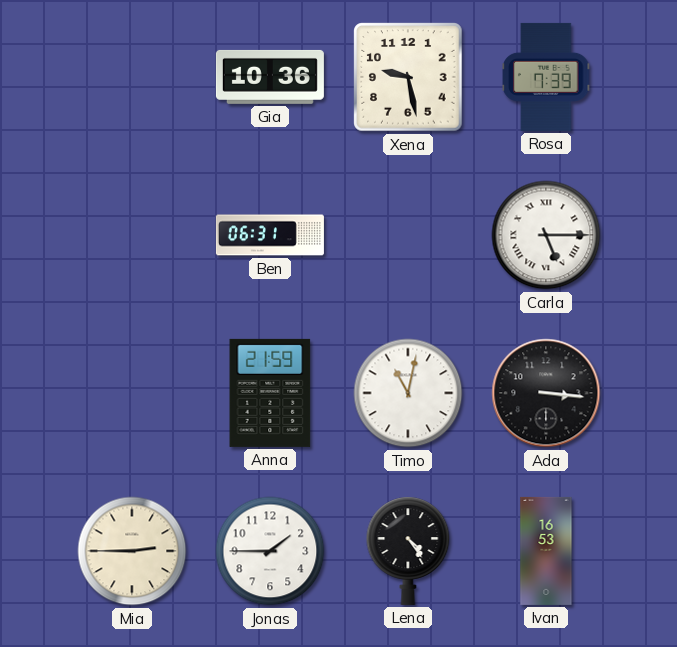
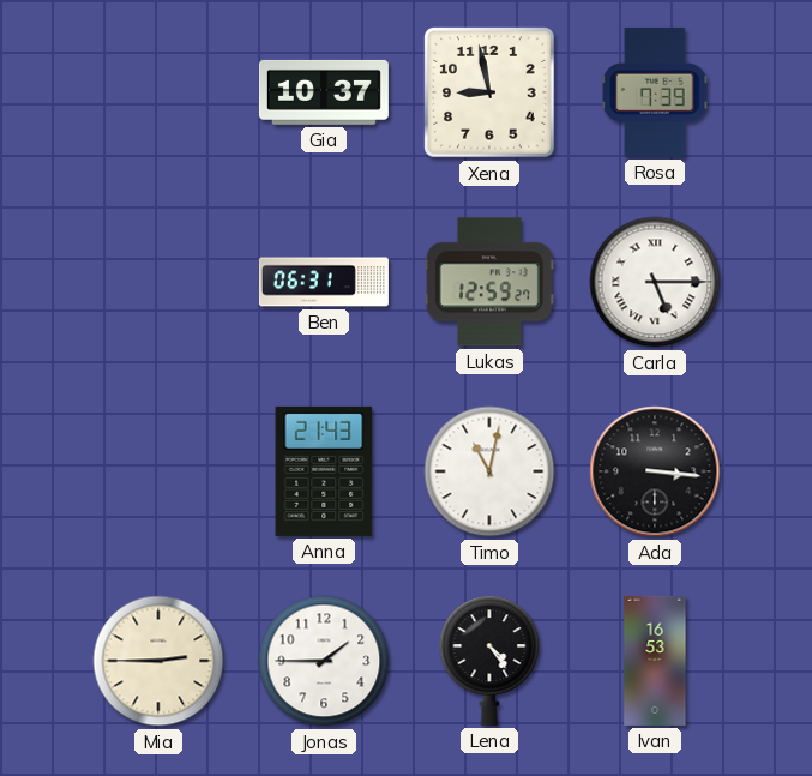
Gia: 10:36 -> 10:37 (324, 92)
Xena: 9:28 -> 8:58 (489, 92)
Lukas: none -> 12:59 (489, 282)
Anna: 21:59 -> 21:43 (324, 471)
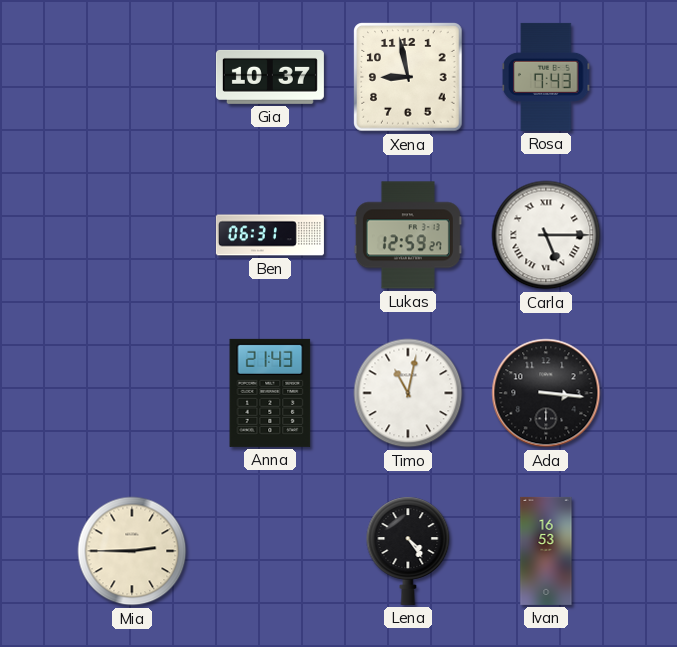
Rosa: 7:39 -> 7:43 (546, 77)
Jonas: 1:45 -> none (324, 661)
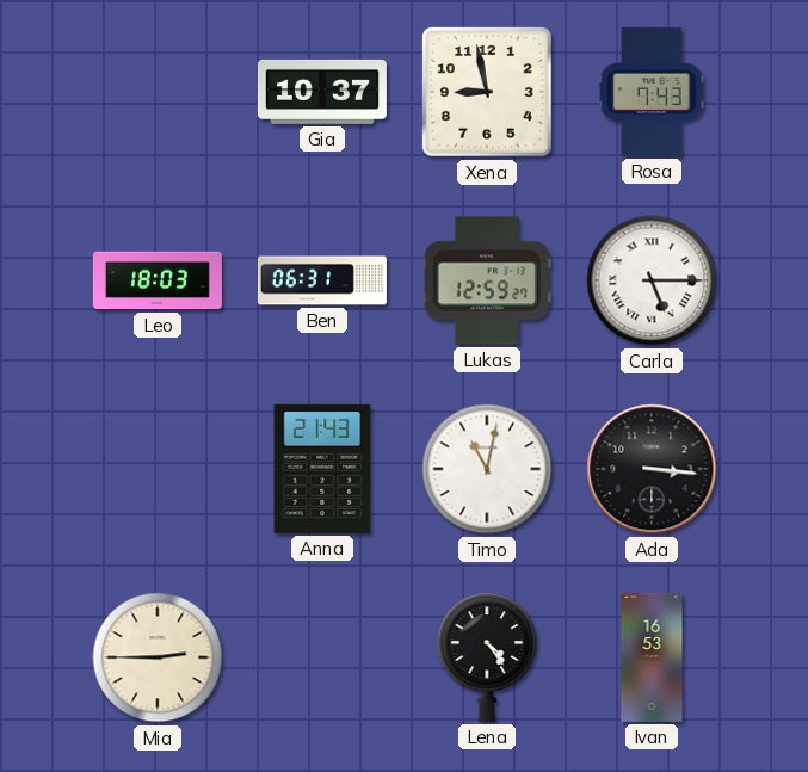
Leo: none -> 18:03 (158, 280)
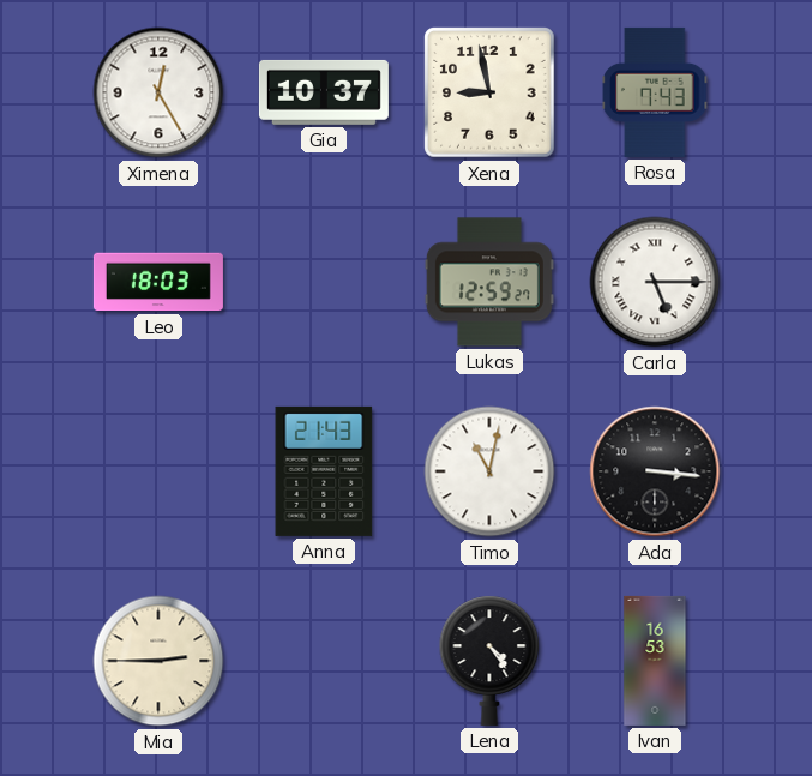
Ximena: none -> 12:25 (158, 92)
Ben: 06:31 -> none (322, 280)
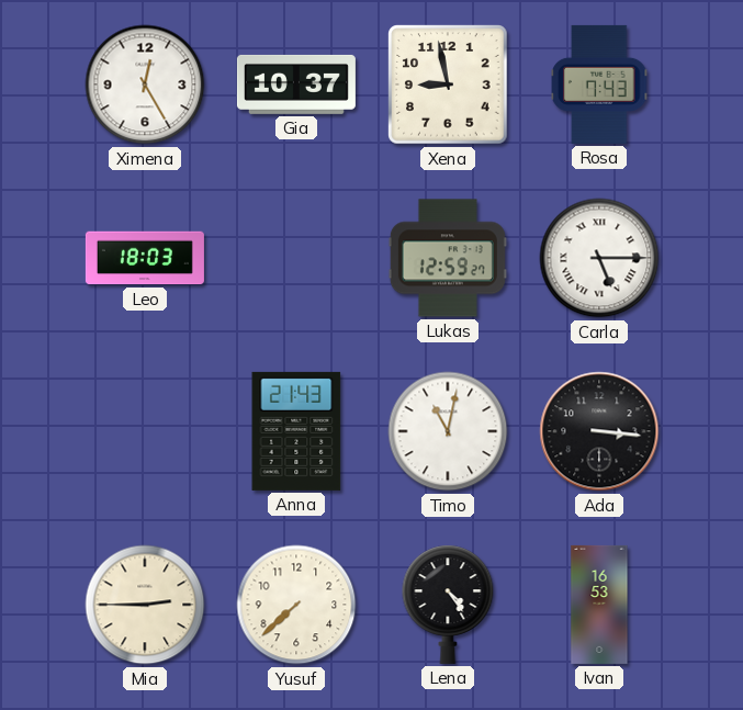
Yusuf: none -> 7:38 (296, 605)
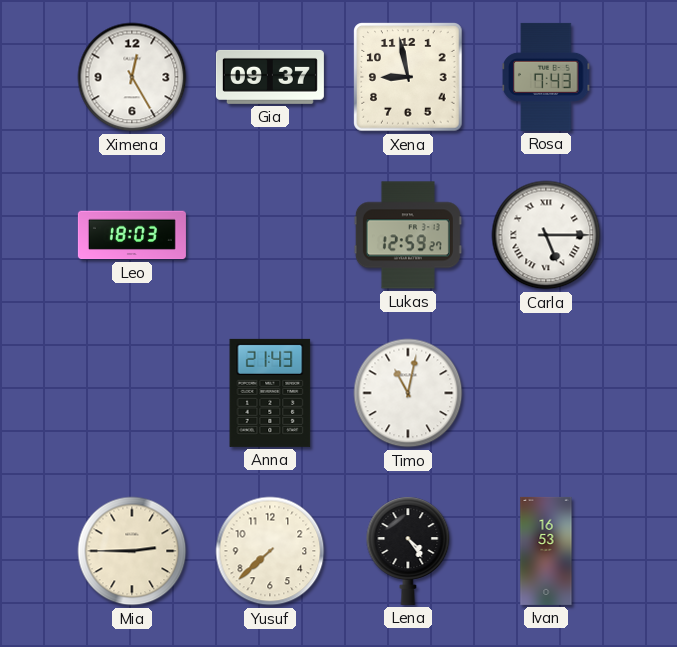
Gia: 10:37 -> 09:37 (270, 77)
Ada: 3:16 -> none (599, 431)
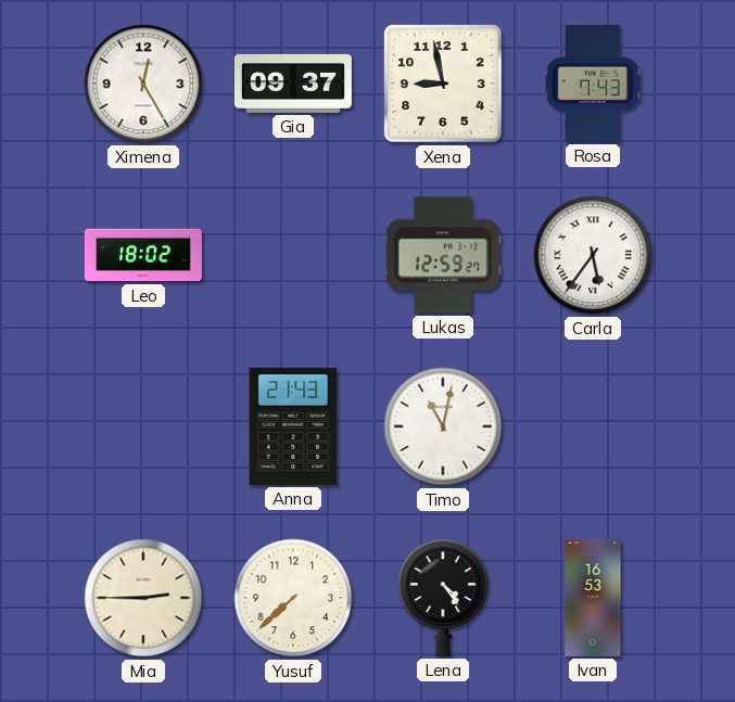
Leo: 18:03 -> 18:02 (143, 255)
Carla: 5:15 -> 5:36 (593, 255)
